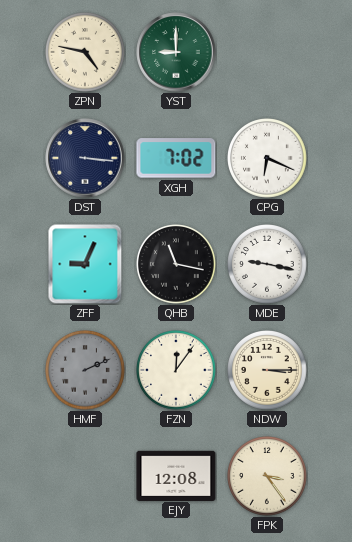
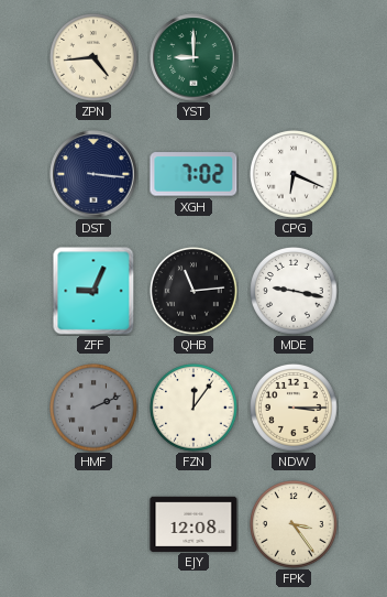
ZPN: 4:47 -> 4:44 (95, 58)
QHB: 11:17 -> 11:14 (195, 292)
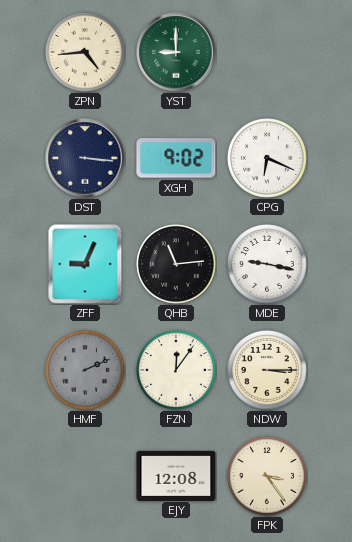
XGH: 7:02 -> 9:02 (176, 158)
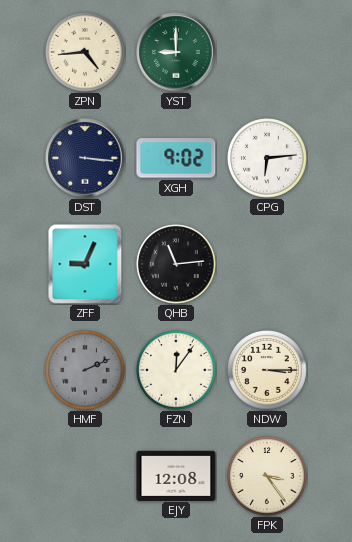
CPG: 6:19 -> 6:14 (268, 159)
MDE: 9:17 -> none (268, 265)
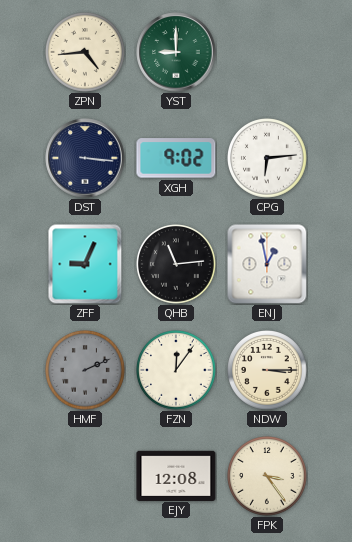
ENJ: none -> 12:58 (267, 264)
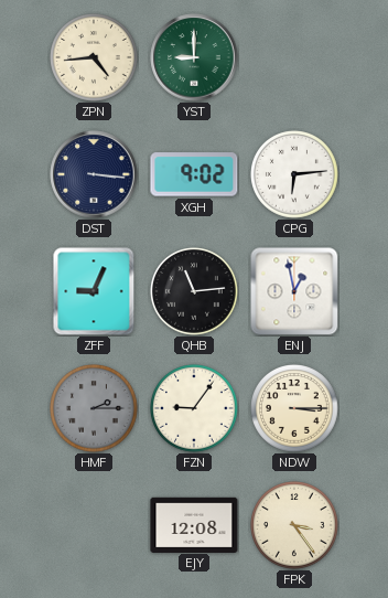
HMF: 2:11 -> 2:15 (95, 409)
FZN: 12:06 -> 9:06 (195, 409)
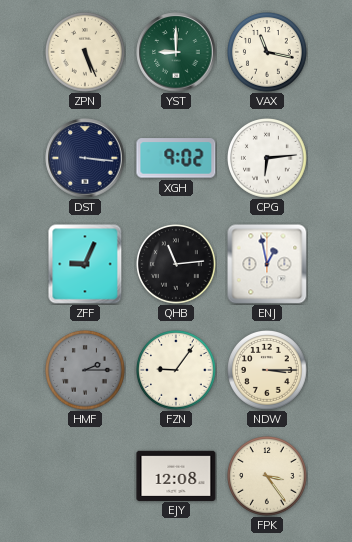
ZPN: 4:44 -> 5:26 (86, 53)
VAX: none -> 11:17 (268, 53)
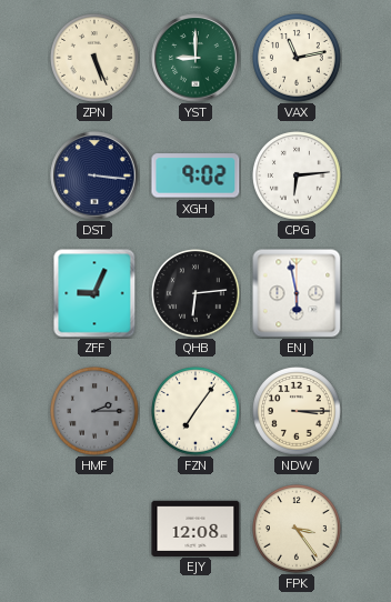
VAX: 11:17 -> 11:13 (298, 59)
QHB: 11:14 -> 6:14 (197, 294)
ENJ: 12:58 -> 5:58 (297, 293)
FZN: 9:06 -> 7:06 (197, 412)
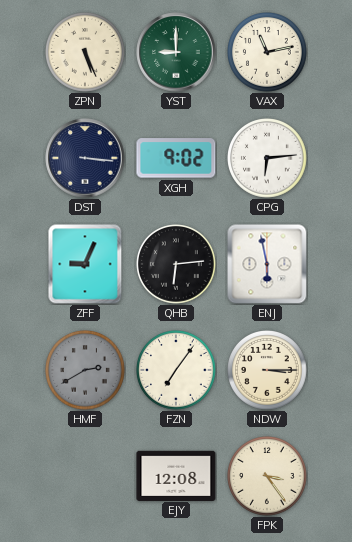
HMF: 2:15 -> 2:40 (86, 371)
